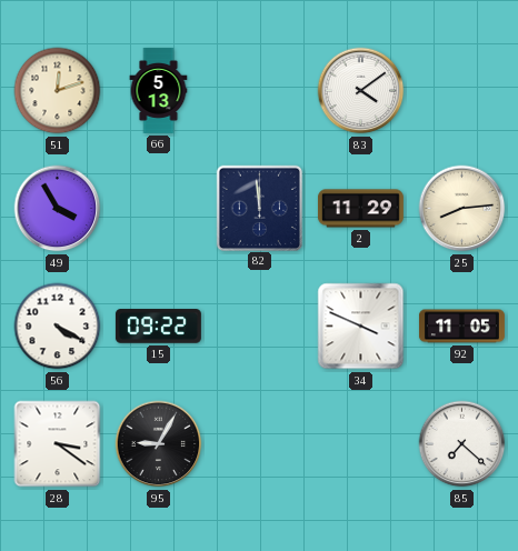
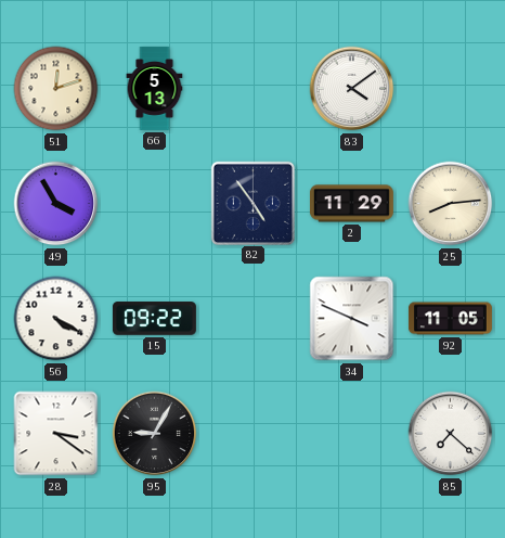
82: 11:59 -> 4:54 (252, 203)
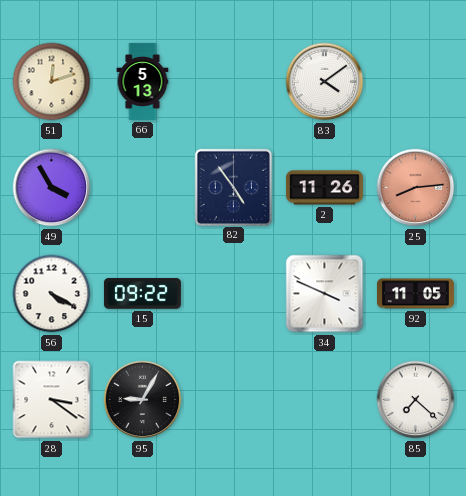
2: 11:29 -> 11:26 (324, 188)
25 dial: cream -> salmon (416, 188)
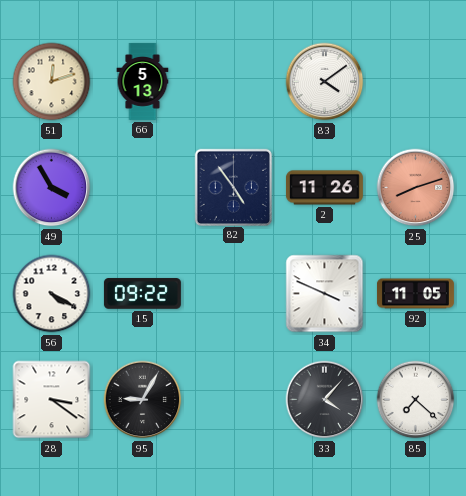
25: 8:14 -> 8:12 (416, 188)
33: none -> 4:07 (325, 400)
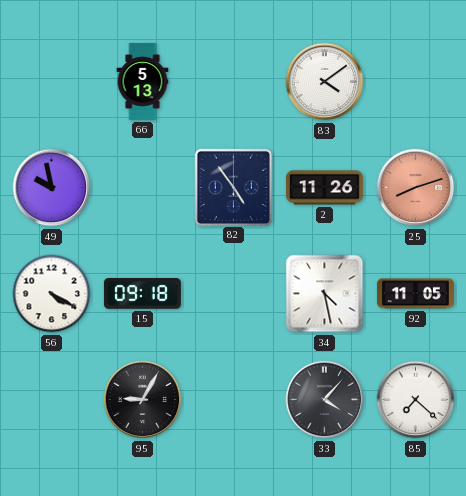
51: 12:12 -> none (52, 82)
49: 3:55 -> 9:58 (52, 188)
15: 09:22 -> 09:18 (142, 294)
34: 3:49 -> 4:28 (325, 294)
28: 3:21 -> none (52, 400)
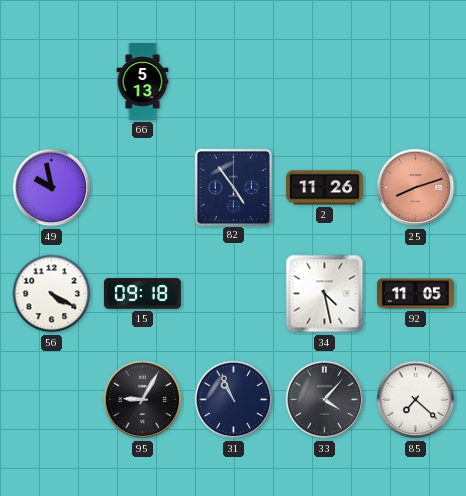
83: 4:09 -> none (325, 82)
31: none -> 10:56 (234, 400)
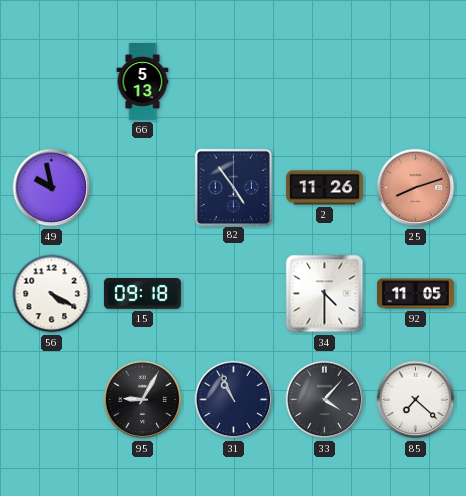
34: 4:28 -> 4:30 (325, 294)
